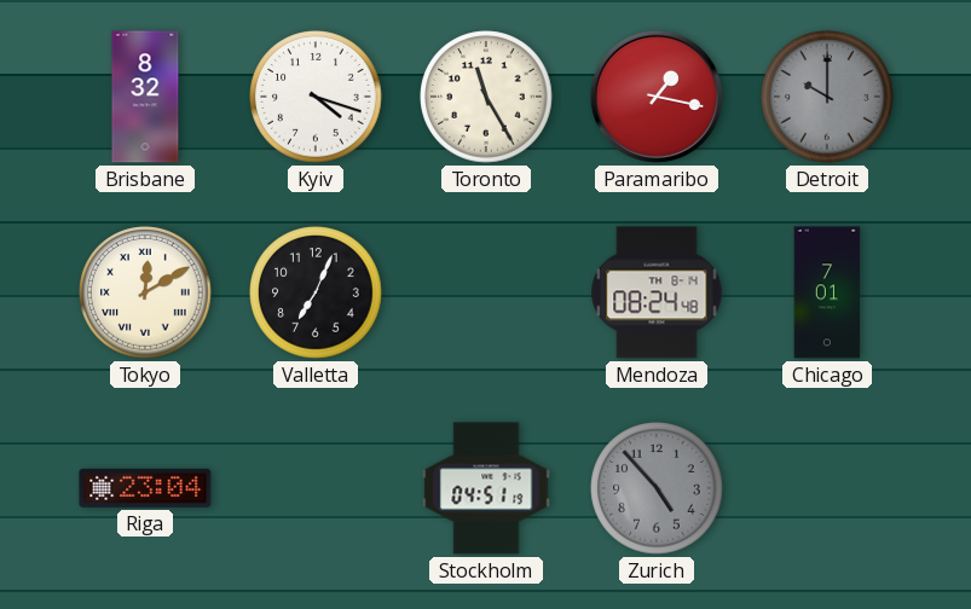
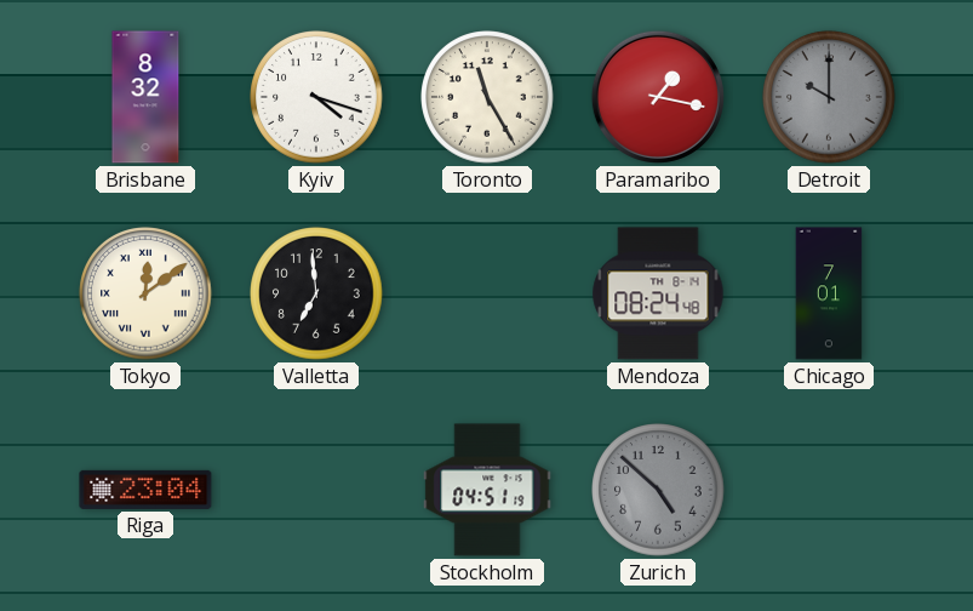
Tokyo: 12:10 -> 12:09 (145, 293)
Valletta: 7:04 -> 6:59 (316, 293)
Zurich: 4:53 -> 4:52 (658, 490)
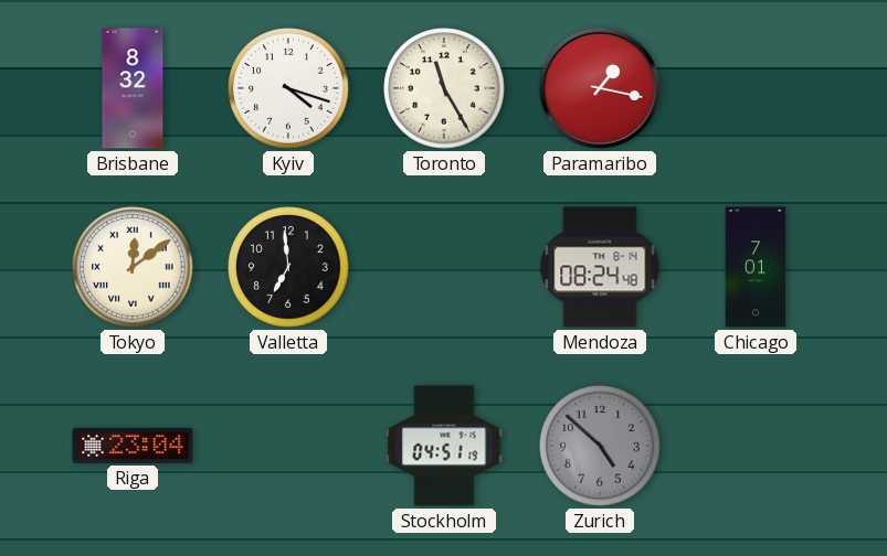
Detroit: 10:00 -> none (829, 97)
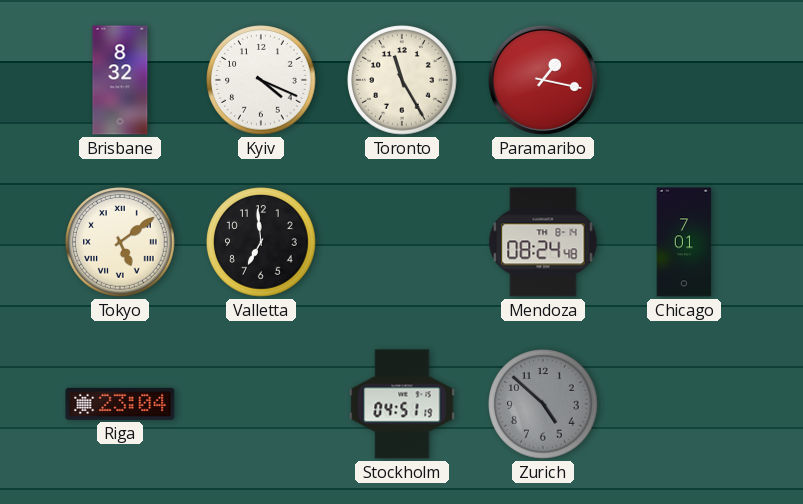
Kyiv: 4:18 -> 4:19 (261, 80)
Tokyo: 12:09 -> 5:09 (120, 242)
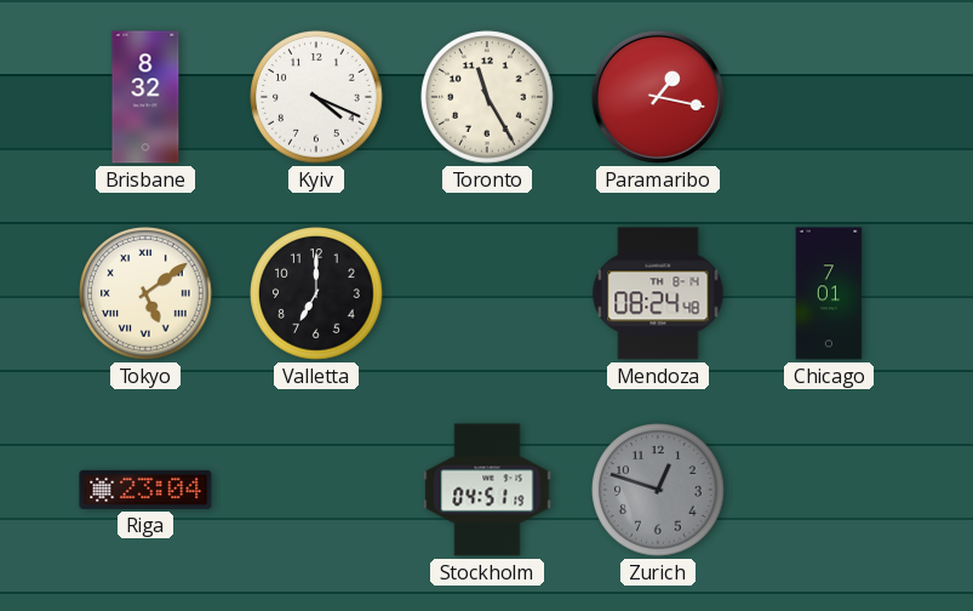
Valletta: 6:59 -> 7:00 (316, 293)
Zurich: 4:52 -> 12:48 (658, 490)
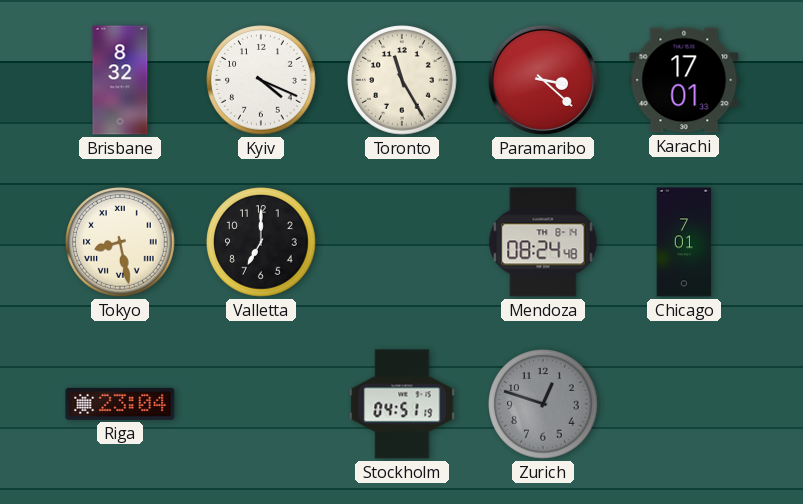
Paramaribo: 1:17 -> 3:22 (543, 80)
Karachi: none -> 17:01 (684, 80)
Tokyo: 5:09 -> 8:28 (120, 242)
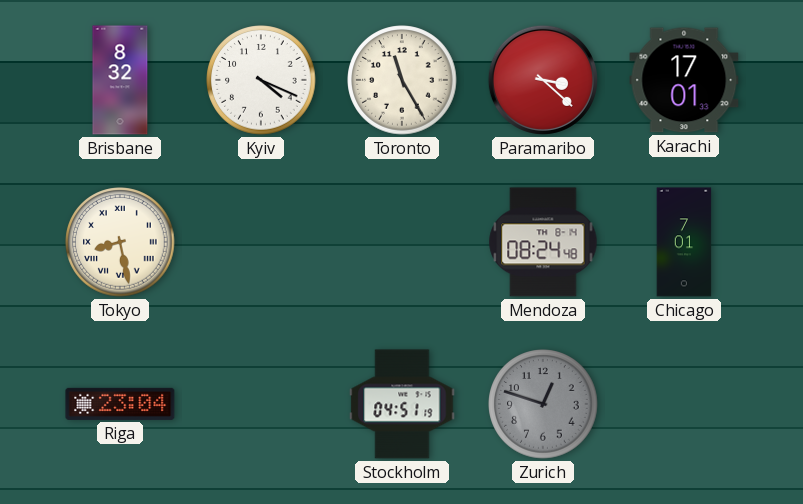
Valletta: 7:00 -> none (261, 242)
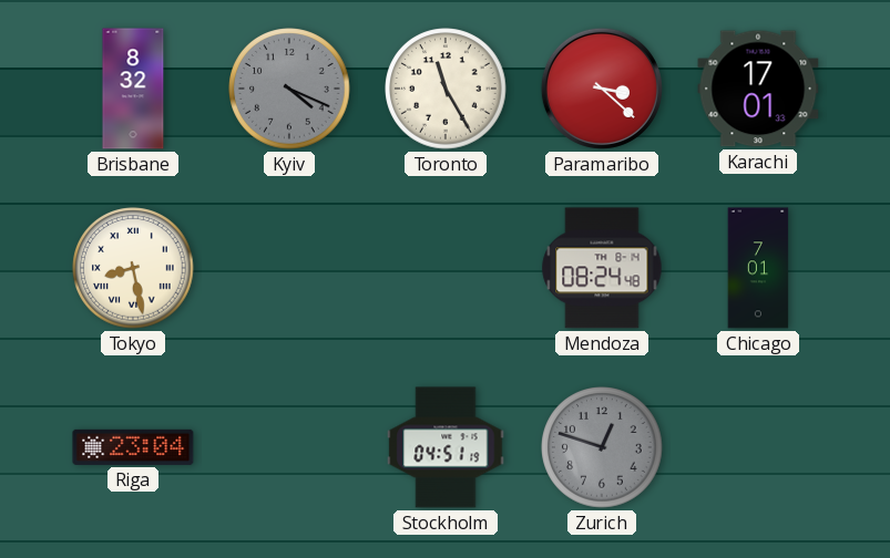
Kyiv dial: white -> grey (289, 89)
